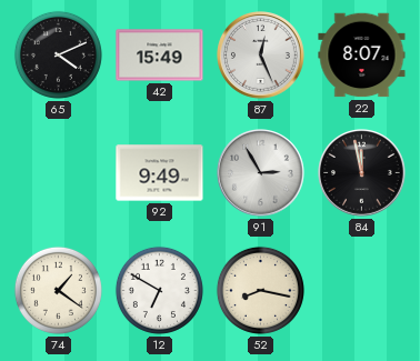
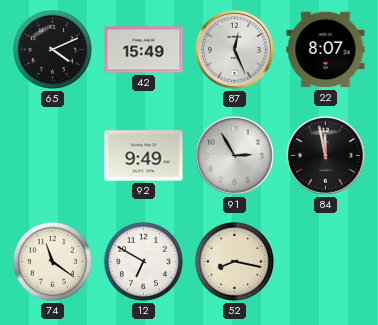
74: 1:21 -> 11:21 (52, 261)
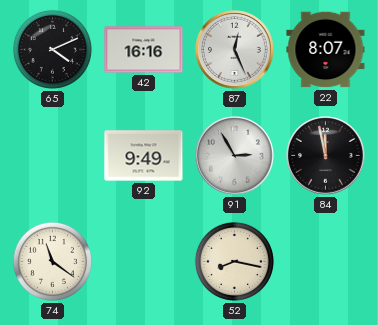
42: 15:49 -> 16:16 (144, 50)
12: 6:50 -> none (143, 261)
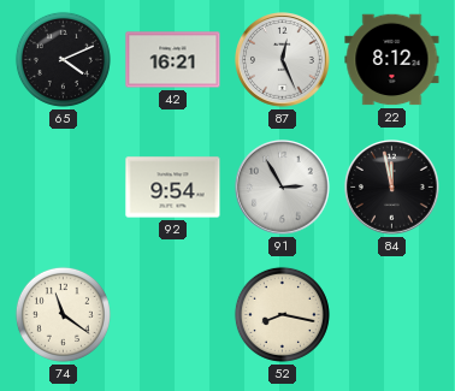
42: 16:16 -> 16:21 (173, 60)
22: 8:07 -> 8:12 (392, 60)
92: 9:49 -> 9:54 (173, 188)
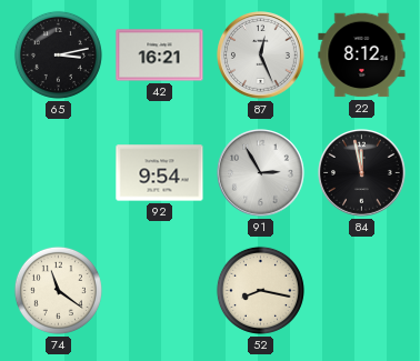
65: 4:11 -> 3:13 (58, 54)
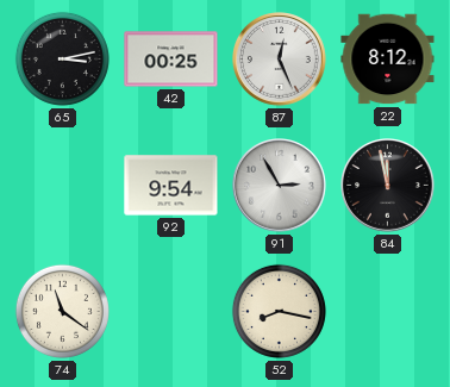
42: 16:21 -> 00:25 (171, 60)
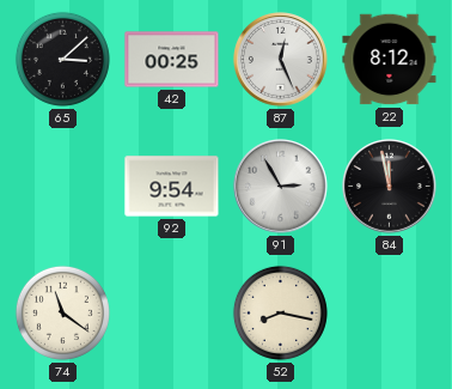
65: 3:13 -> 3:08 (62, 59)
